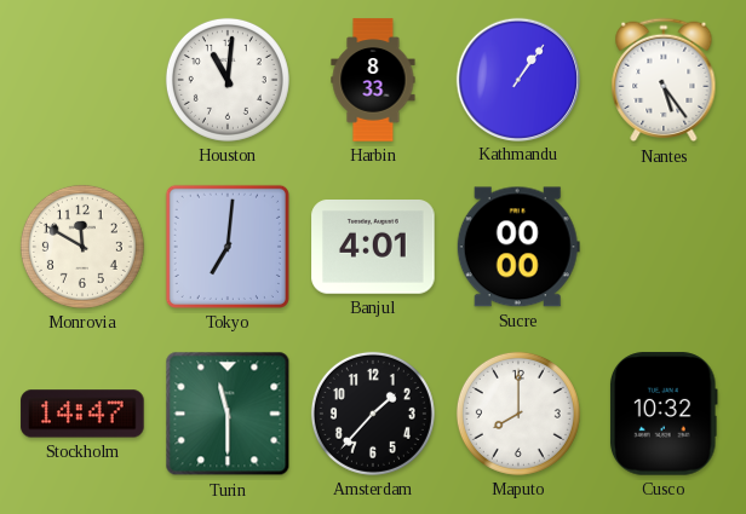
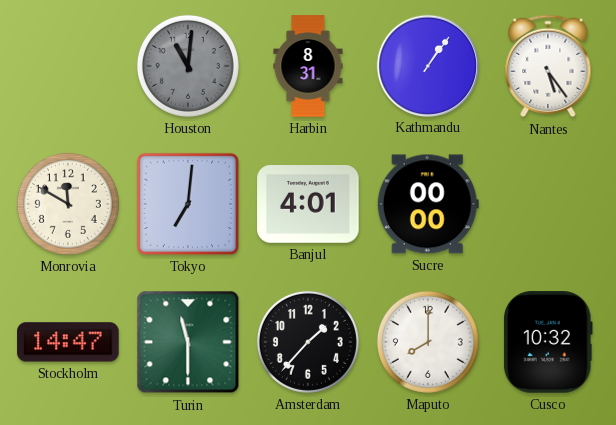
Houston dial: white -> grey (188, 66)
Harbin: 8:33 -> 8:31 (308, 66)
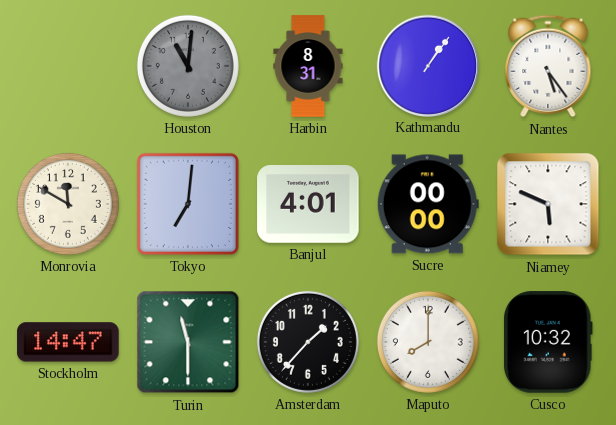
Niamey: none -> 5:49 (548, 204)
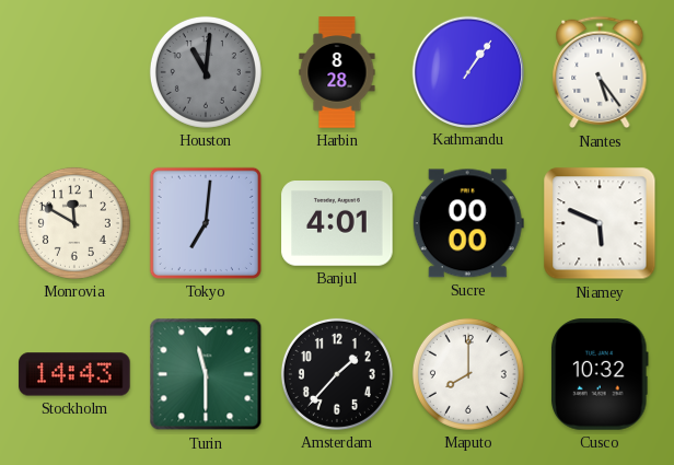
Harbin: 8:31 -> 8:28 (337, 72)
Stockholm: 14:47 -> 14:43 (74, 374)
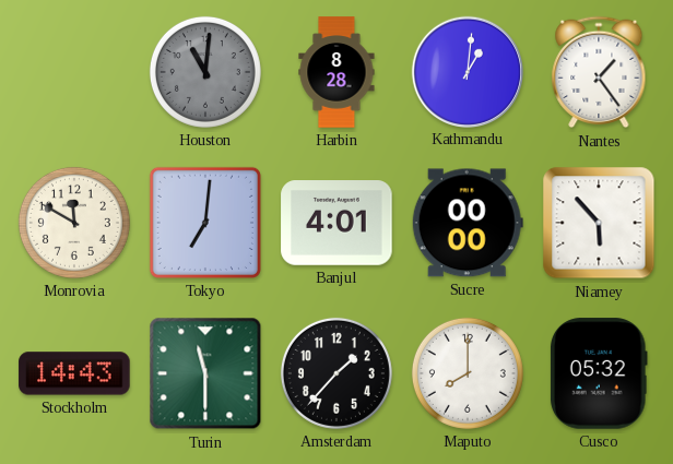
Kathmandu: 1:06 -> 1:01 (467, 71)
Nantes: 5:24 -> 1:24 (599, 72)
Niamey: 5:49 -> 5:53 (599, 223)
Cusco: 10:32 -> 05:32 (599, 373)
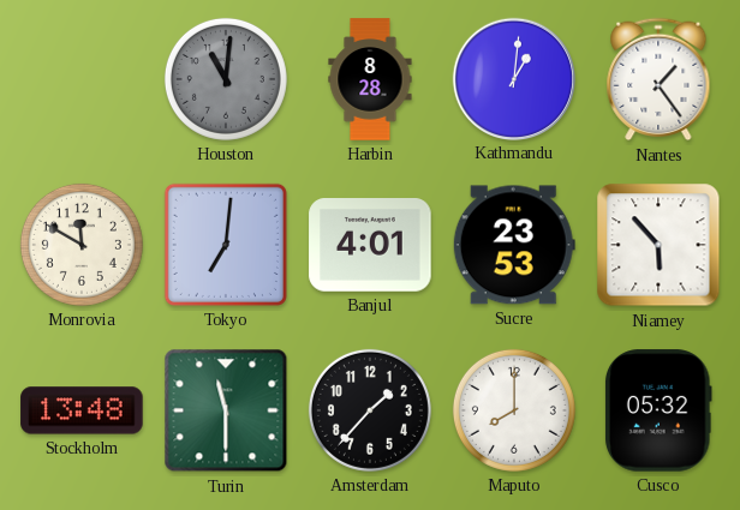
Sucre: 00:00 -> 23:53 (514, 245)
Stockholm: 14:43 -> 13:48 (82, 410)
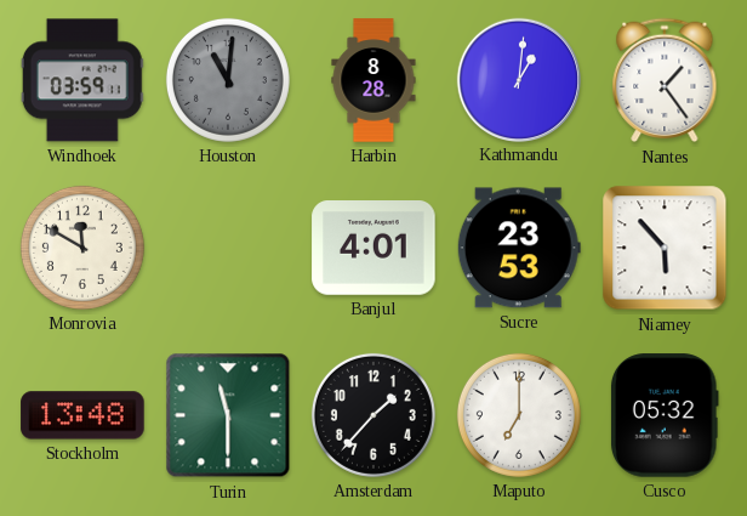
Windhoek: none -> 03:59 (82, 80)
Tokyo: 7:01 -> none (226, 245)
Maputo: 8:00 -> 7:00 (519, 415)
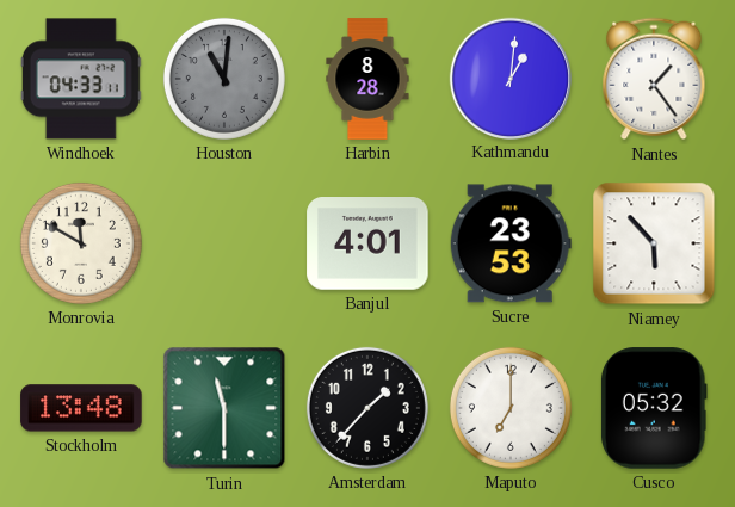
Windhoek: 03:59 -> 04:33 (81, 79)
